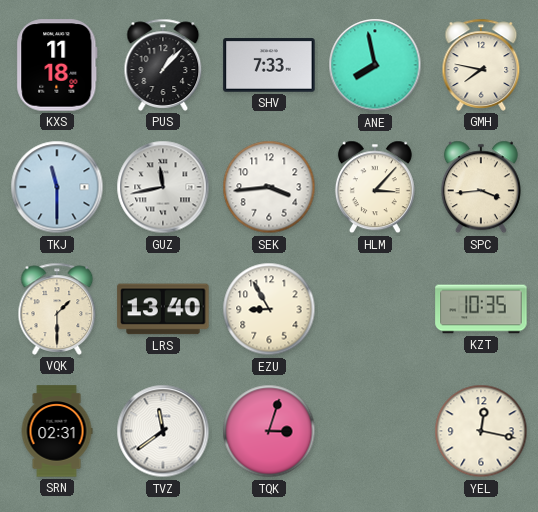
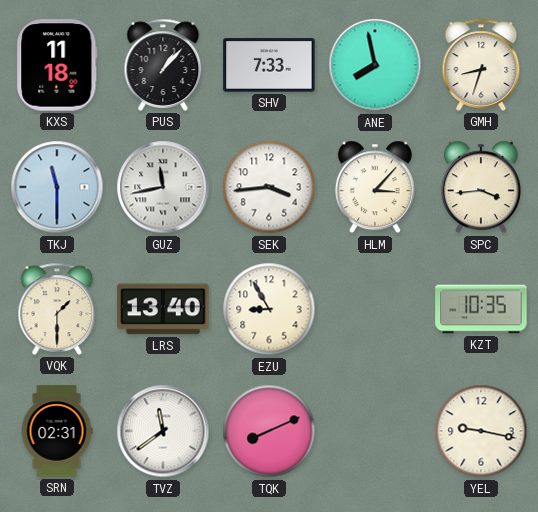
GMH: 7:47 -> 8:33 (481, 65)
TQK: 3:03 -> 8:11 (269, 431)
YEL: 12:17 -> 9:17 (481, 431)
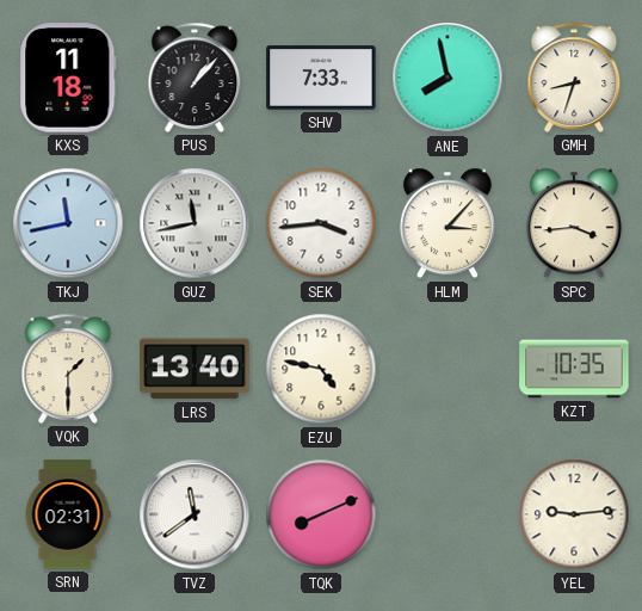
TKJ: 11:30 -> 11:43 (68, 223)
EZU: 8:55 -> 4:47 (321, 369)
YEL: 9:17 -> 9:14 (574, 514)
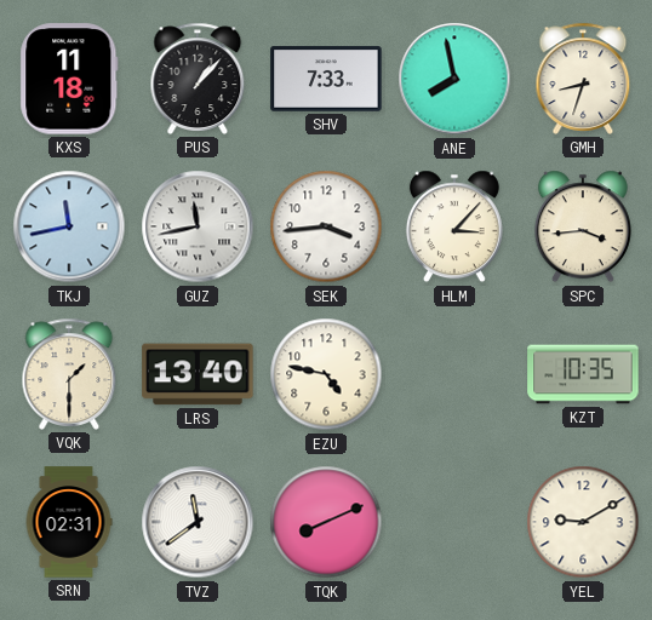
YEL: 9:14 -> 9:10 (583, 522)
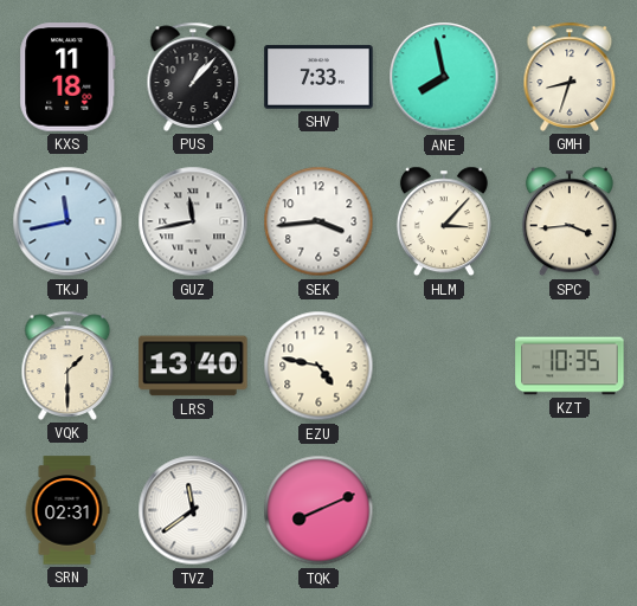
YEL: 9:10 -> none (583, 522)
